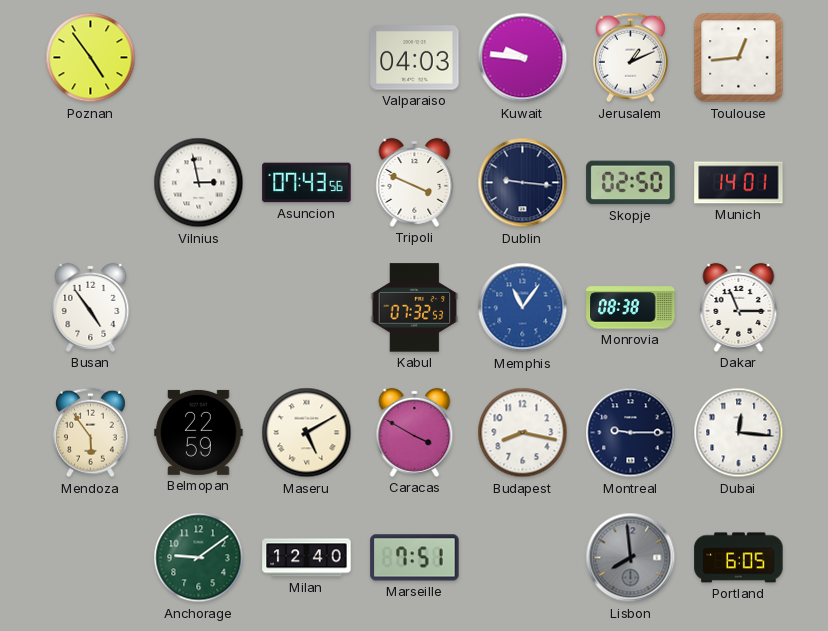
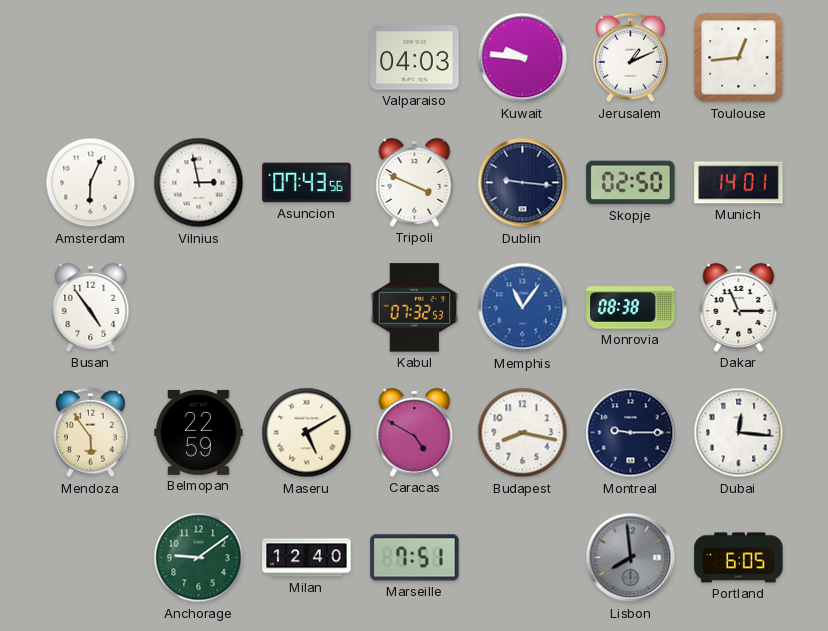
Poznan: 4:54 -> none (91, 58)
Amsterdam: none -> 6:04 (91, 183)
Caracas: 3:50 -> 4:50 (415, 432)
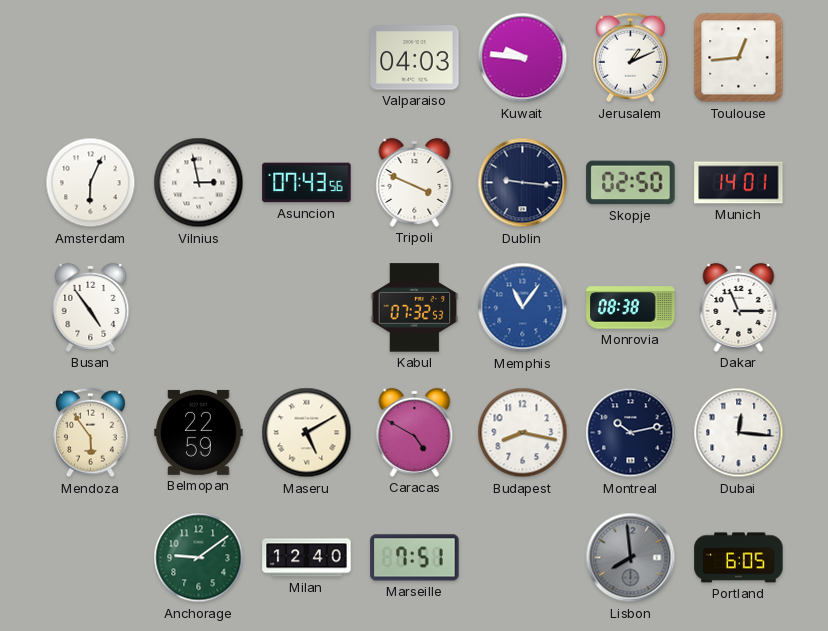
Montreal: 9:15 -> 10:13 (631, 433)
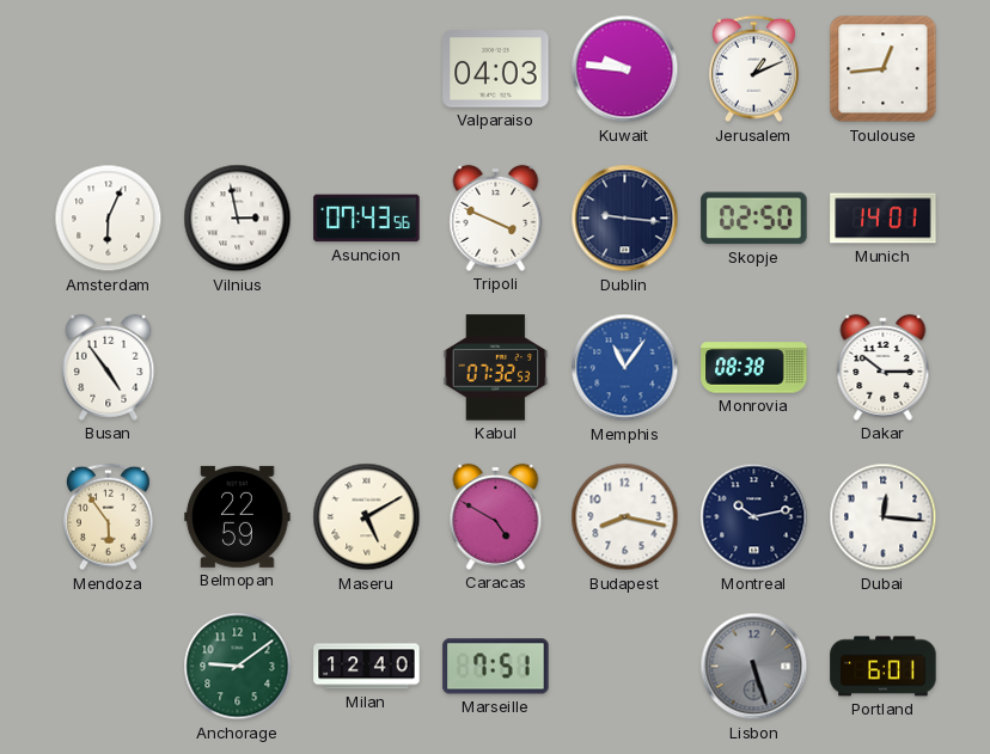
Dakar: 11:15 -> 10:15 (884, 367)
Lisbon: 7:59 -> 5:27 (754, 667)
Portland: 6:05 -> 6:01 (884, 667)
